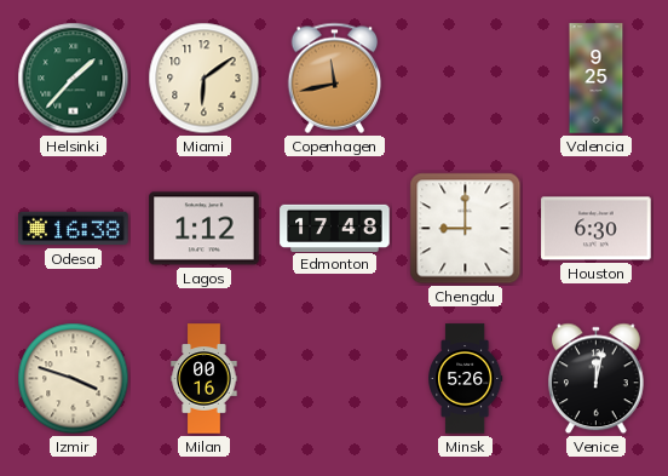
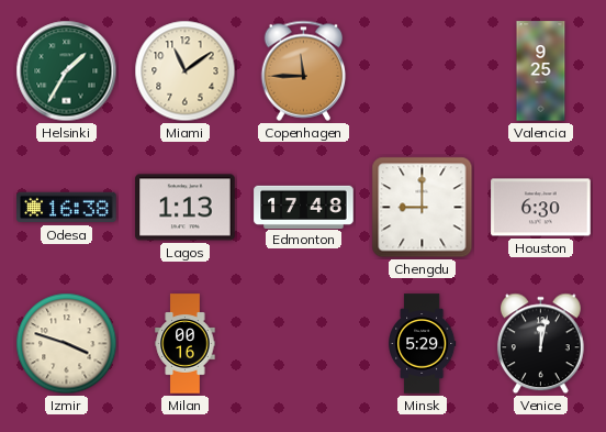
Helsinki: 1:37 -> 1:35 (67, 71)
Miami: 6:09 -> 11:09 (186, 71)
Copenhagen: 11:43 -> 11:45 (304, 70)
Lagos: 1:12 -> 1:13 (186, 208)
Minsk: 5:26 -> 5:29 (423, 344)
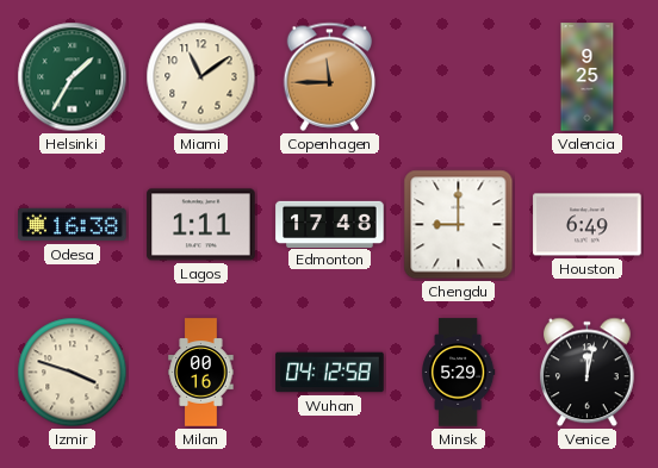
Lagos: 1:13 -> 1:11 (201, 225)
Houston: 6:30 -> 6:49 (588, 225)
Wuhan: none -> 04:12 (330, 373)
